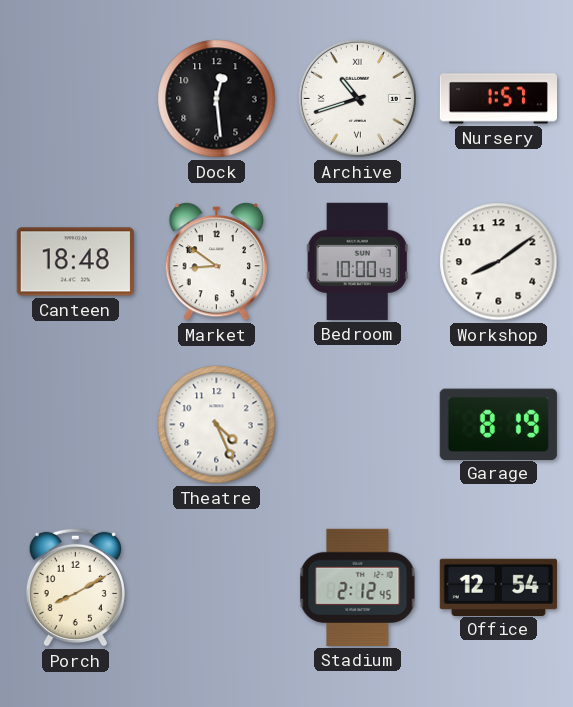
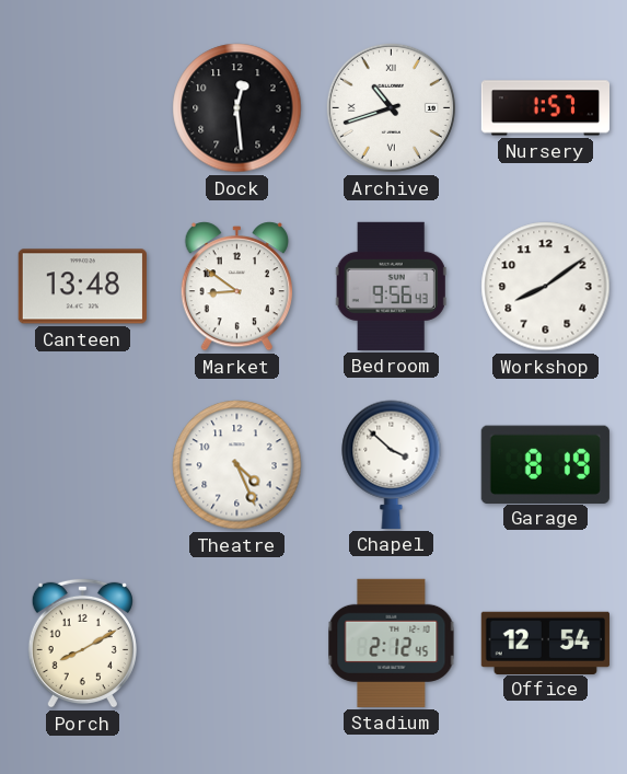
Canteen: 18:48 -> 13:48 (82, 287)
Bedroom: 10:00 -> 9:56 (391, 286)
Chapel: none -> 3:52 (392, 464)
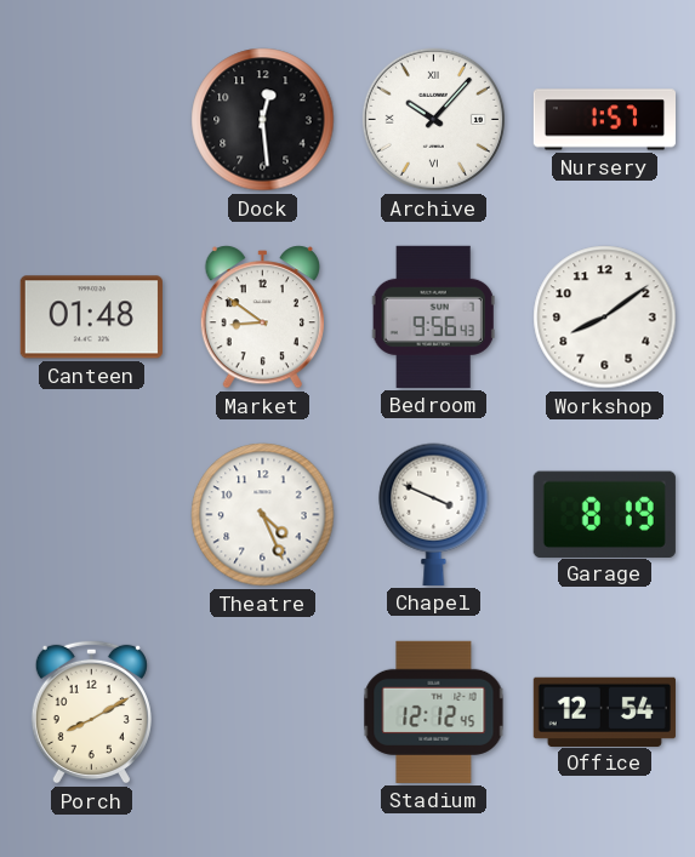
Archive: 10:42 -> 10:07 (433, 119)
Canteen: 13:48 -> 01:48 (91, 318)
Chapel: 3:52 -> 3:49 (434, 514)
Stadium: 2:12 -> 12:12 (434, 712)
